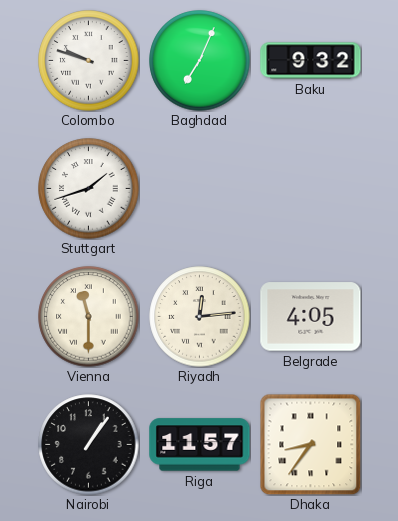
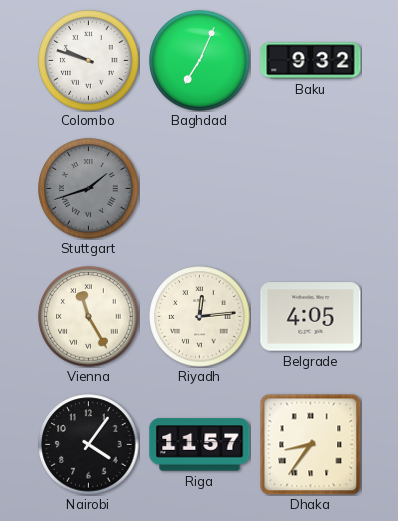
Stuttgart dial: white -> grey (89, 189)
Vienna: 11:30 -> 11:25 (89, 317)
Nairobi: 1:06 -> 4:06 (89, 445)
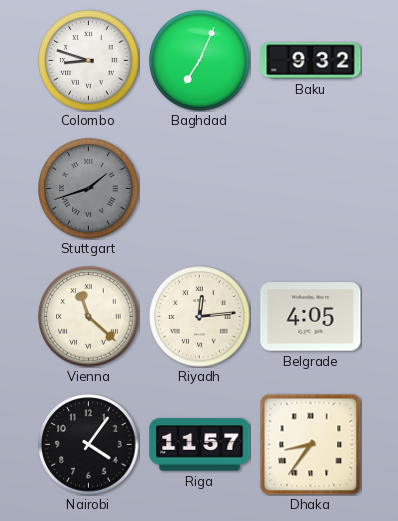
Colombo: 9:48 -> 8:48 (89, 61)
Vienna: 11:25 -> 11:22 (89, 317)
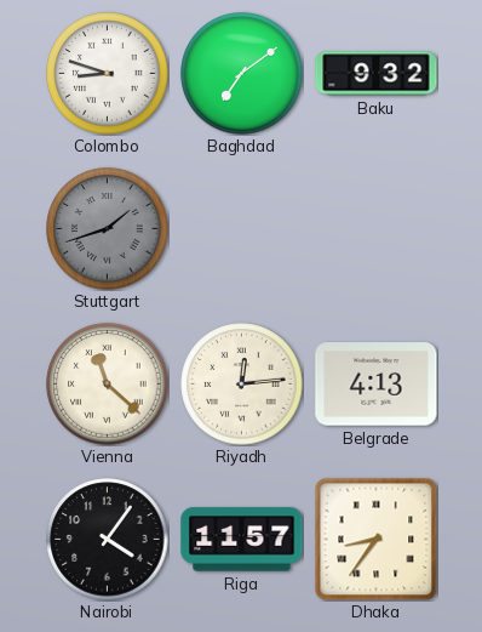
Baghdad: 7:04 -> 7:09 (242, 74)
Belgrade: 4:05 -> 4:13 (377, 385)
